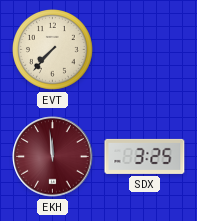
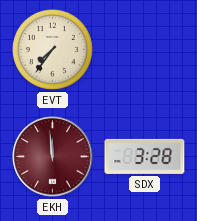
EVT: 7:37 -> 7:36 (53, 50)
SDX: 3:25 -> 3:28 (145, 156)
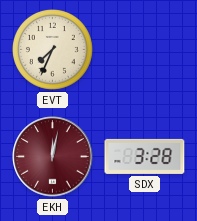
EVT: 7:36 -> 7:34 (53, 50)
EKH: 11:59 -> 12:02 (53, 157)
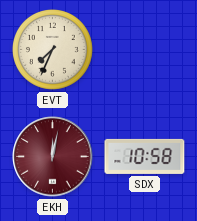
SDX: 3:28 -> 10:58 (145, 156)
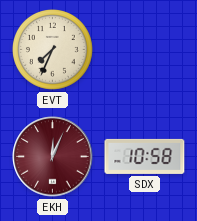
EKH: 12:02 -> 12:04 (53, 157)
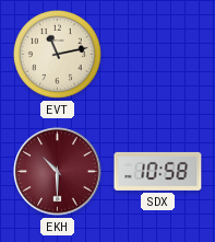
EVT: 7:34 -> 11:13 (58, 55)
EKH: 12:04 -> 10:30 (58, 172)
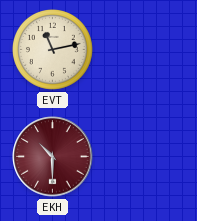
SDX: 10:58 -> none (158, 171)
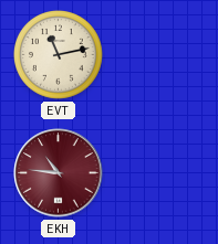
EKH: 10:30 -> 10:46 (59, 173)
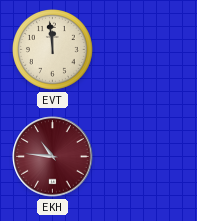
EVT: 11:13 -> 11:59 (53, 50)
